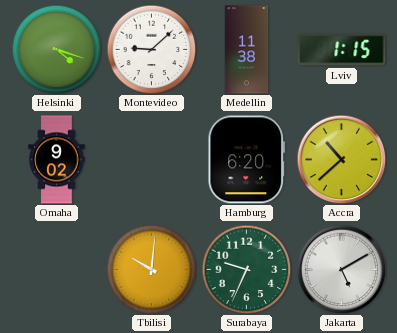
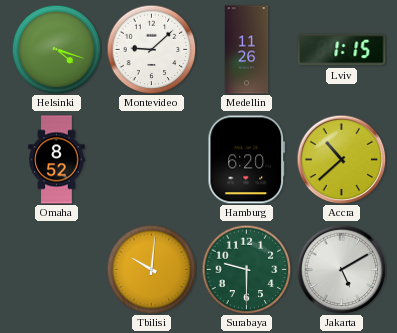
Medellin: 11:38 -> 11:26 (247, 50)
Omaha: 9:02 -> 8:52 (57, 160)
Surabaya: 9:34 -> 9:30 (246, 269)
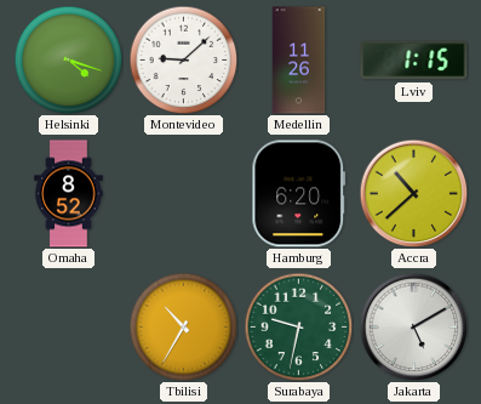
Tbilisi: 10:01 -> 10:35 (183, 326)
Surabaya: 9:30 -> 9:32 (298, 326)
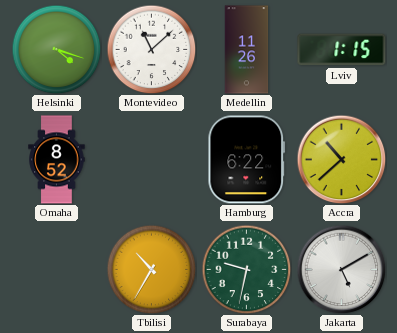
Montevideo: 9:08 -> 11:08 (151, 49)
Hamburg: 6:20 -> 6:22 (247, 160)
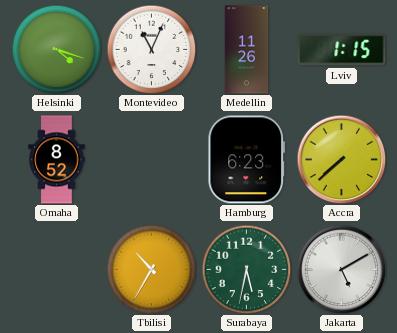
Montevideo: 11:08 -> 11:04 (151, 49)
Hamburg: 6:22 -> 6:23 (247, 160)
Accra: 10:38 -> 7:38 (341, 159)
Surabaya: 9:32 -> 5:32 (246, 269)
